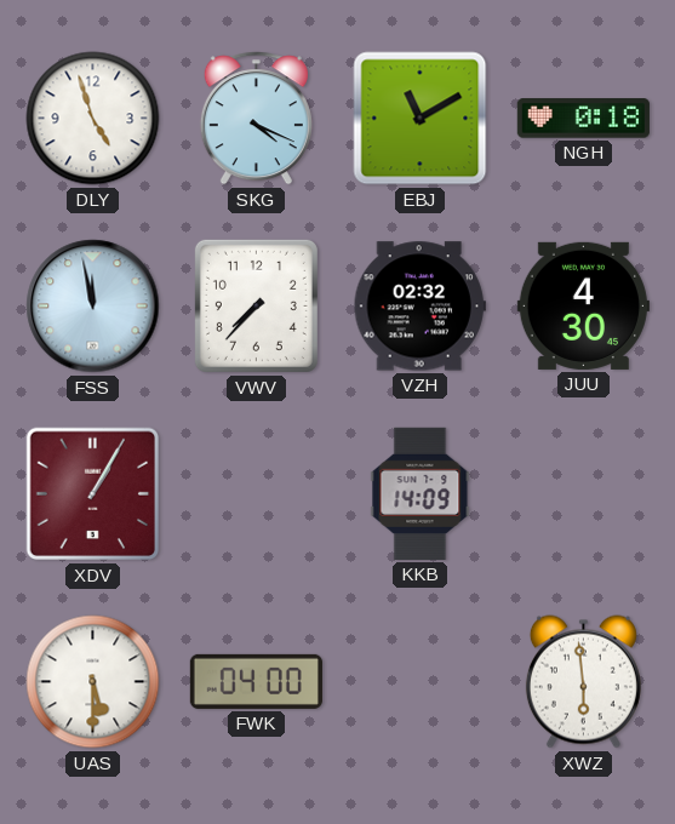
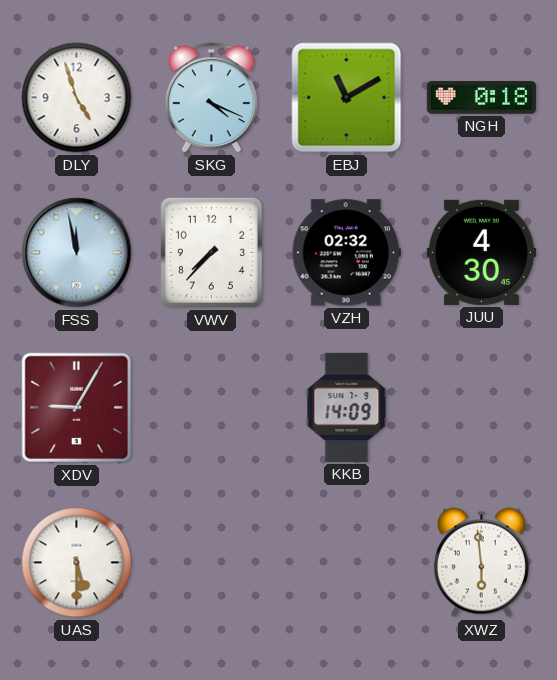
XDV: 1:05 -> 9:05 (77, 408)
FWK: 04:00 -> none (256, 681)
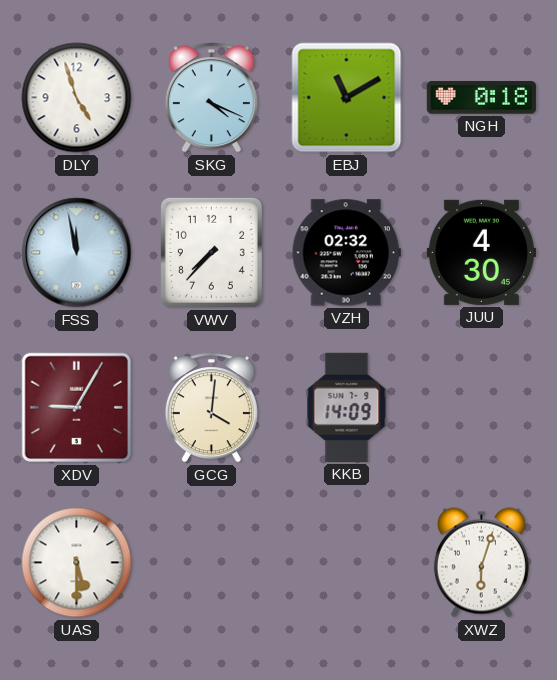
GCG: none -> 4:01 (211, 408)
XWZ: 5:59 -> 6:03 (481, 563)
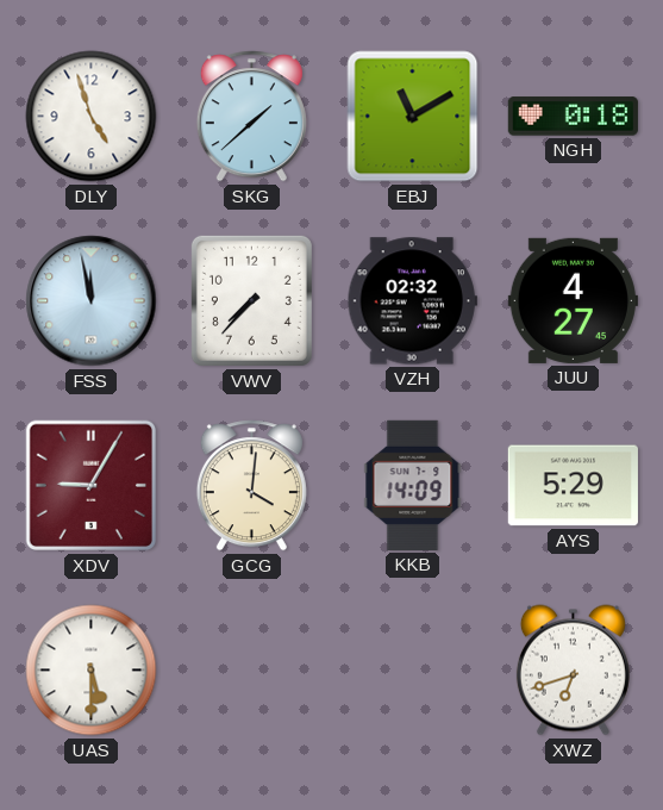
SKG: 4:19 -> 1:38 (251, 117)
JUU: 4:30 -> 4:27 (573, 300)
AYS: none -> 5:29 (573, 486)
XWZ: 6:03 -> 6:42 (573, 671)
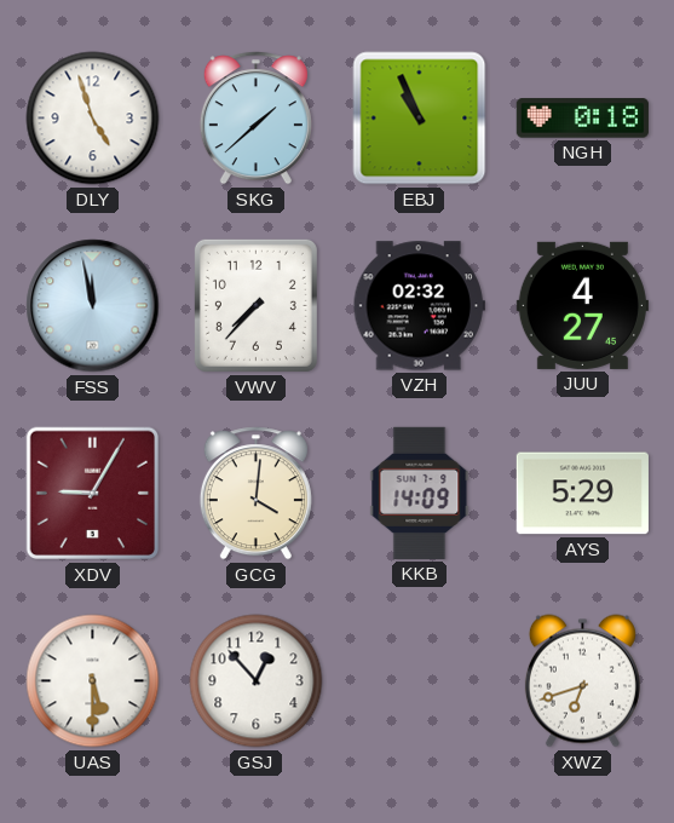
EBJ: 11:10 -> 10:56 (420, 119)
GSJ: none -> 12:53 (257, 681)
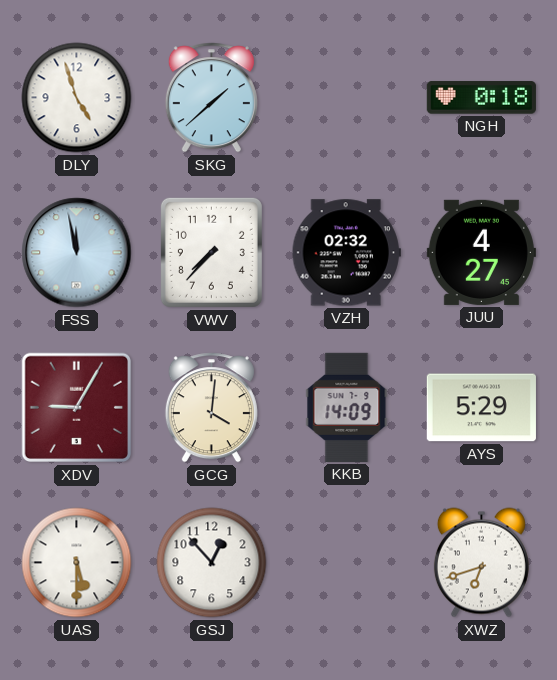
EBJ: 10:56 -> none (420, 119)
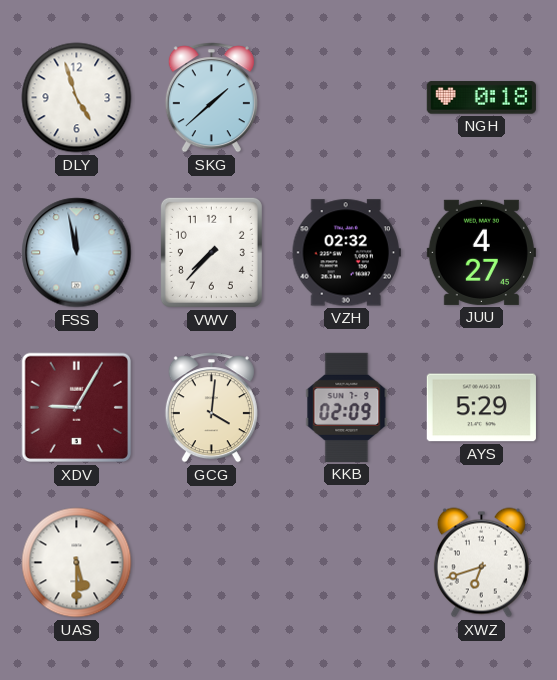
KKB: 14:09 -> 02:09 (347, 407)
GSJ: 12:53 -> none (212, 563)
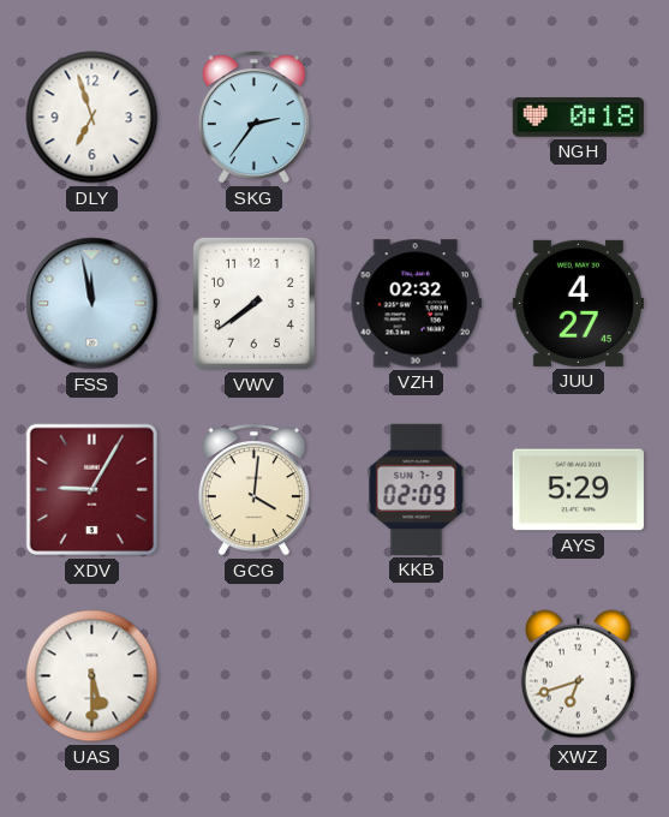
DLY: 4:57 -> 6:57 (92, 118)
SKG: 1:38 -> 2:36 (253, 118)
VWV: 7:37 -> 7:39 (253, 303)
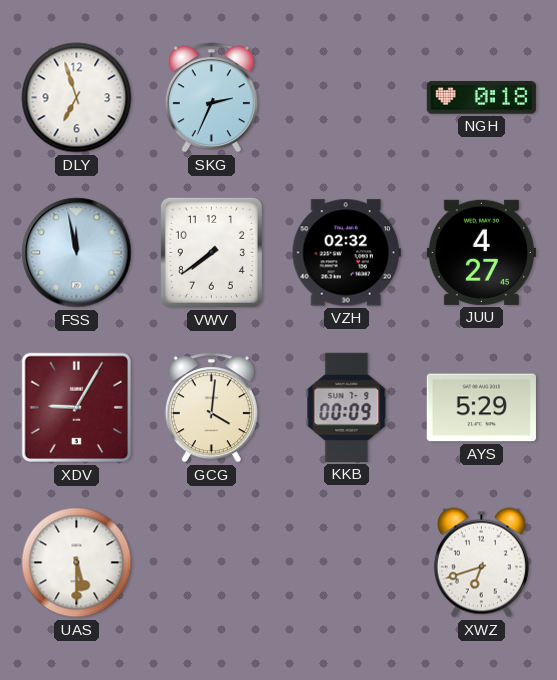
SKG: 2:36 -> 2:34 (211, 98)
KKB: 02:09 -> 00:09 (347, 407)
